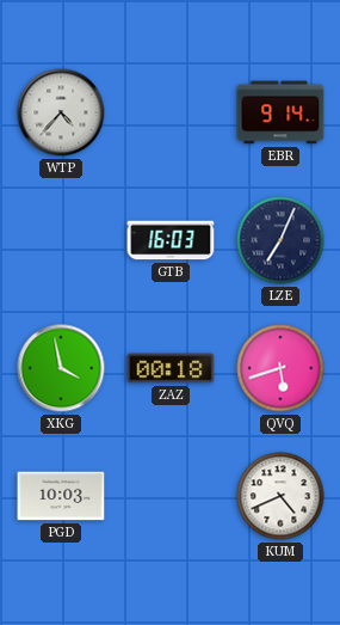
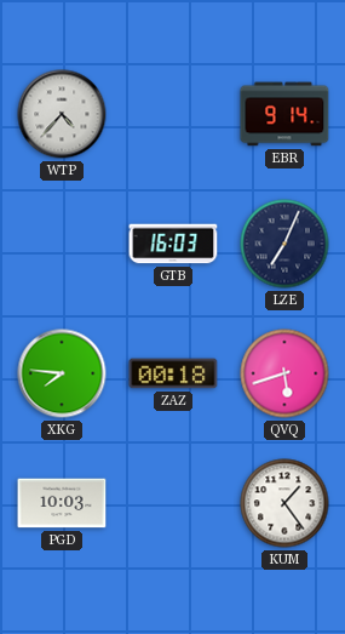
XKG: 3:58 -> 7:46 (62, 373)
KUM: 4:41 -> 1:24 (284, 503)
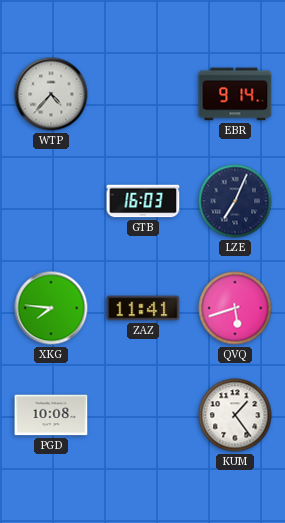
ZAZ: 00:18 -> 11:41 (143, 308)
PGD: 10:03 -> 10:08 (51, 415)
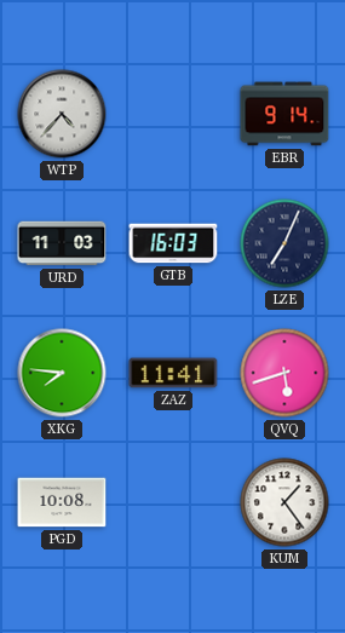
URD: none -> 11:03 (62, 243)
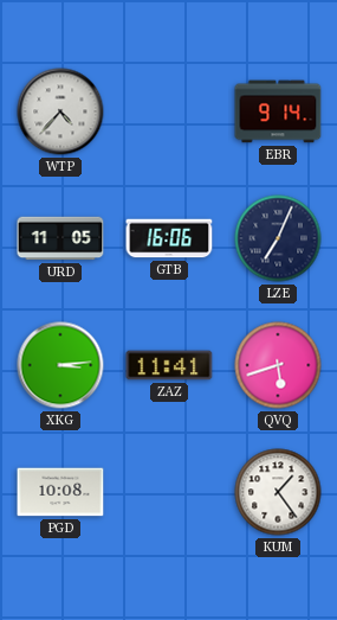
URD: 11:03 -> 11:05 (60, 238)
GTB: 16:03 -> 16:06 (169, 238)
XKG: 7:46 -> 3:14 (60, 365)
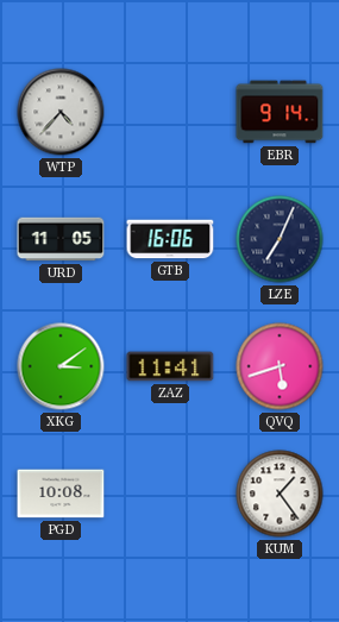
XKG: 3:14 -> 3:09 (61, 366)
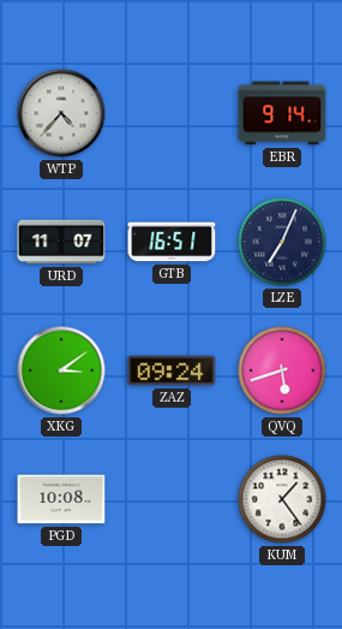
URD: 11:05 -> 11:07 (61, 242)
GTB: 16:06 -> 16:51 (172, 242)
ZAZ: 11:41 -> 09:24 (172, 370)
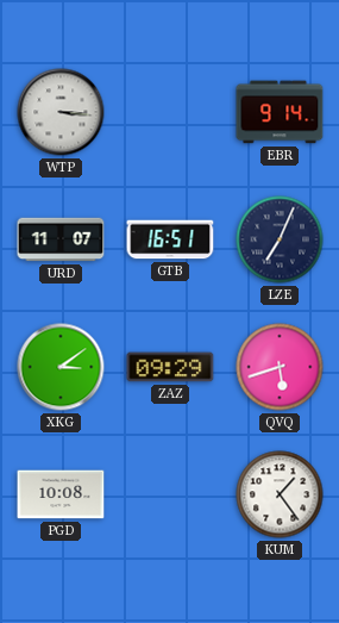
WTP: 4:37 -> 3:16 (61, 112)
ZAZ: 09:24 -> 09:29 (170, 367)
